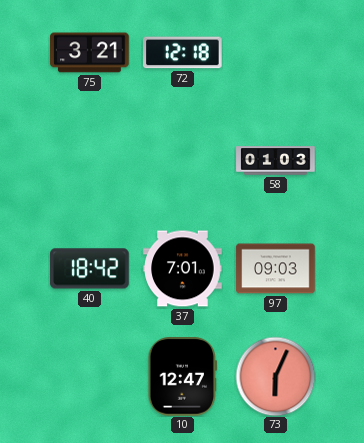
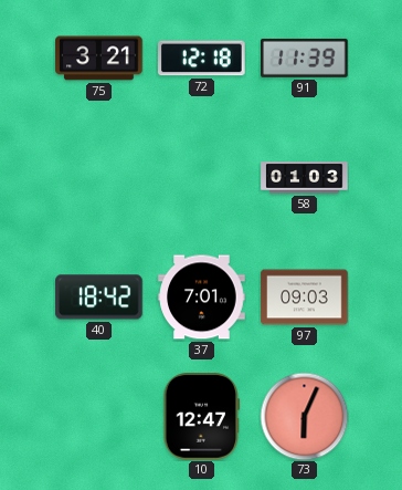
91: none -> 11:39 (305, 58)
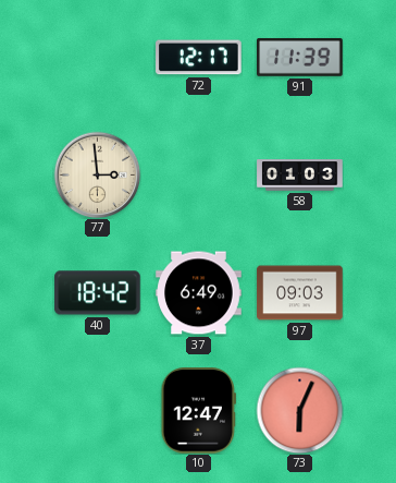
75: 3:21 -> none (99, 59)
72: 12:18 -> 12:17 (199, 58)
77: none -> 2:59 (97, 174)
37: 7:01 -> 6:49 (199, 293)
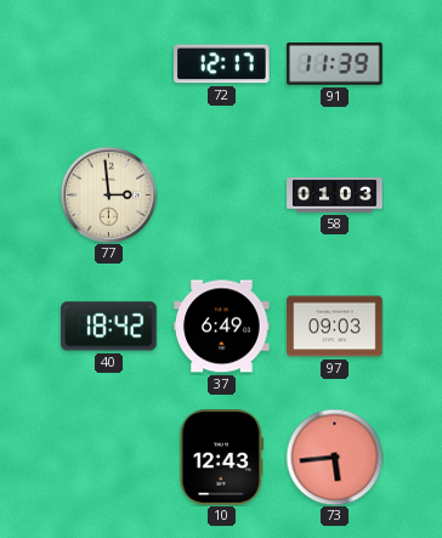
10: 12:47 -> 12:43 (221, 458)
73: 6:04 -> 5:44 (334, 457)
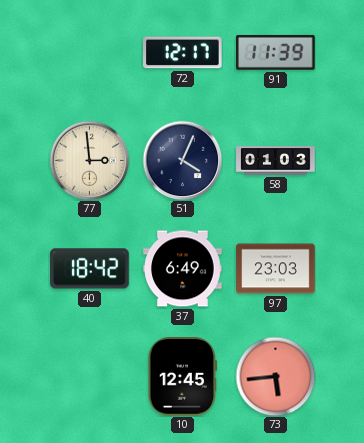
51: none -> 4:04 (182, 160)
97: 09:03 -> 23:03 (276, 269)
10: 12:43 -> 12:45 (182, 377)
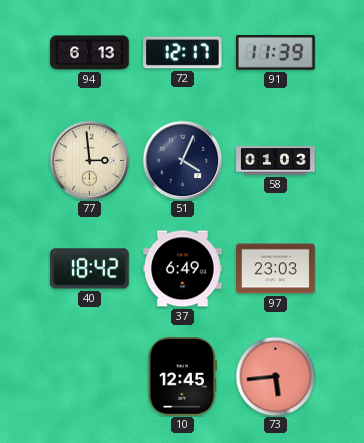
94: none -> 6:13 (90, 53)
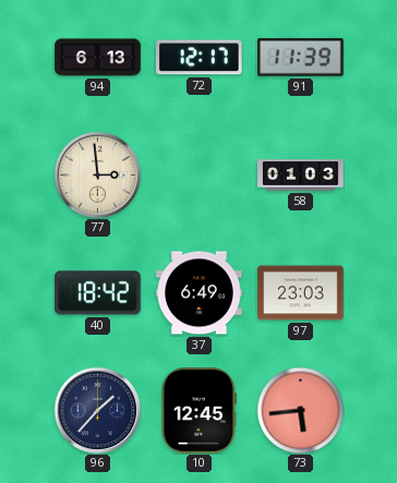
51: 4:04 -> none (182, 160)
96: none -> 1:37 (97, 410)
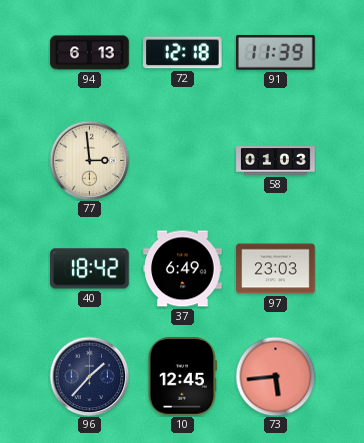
72: 12:17 -> 12:18 (183, 53)
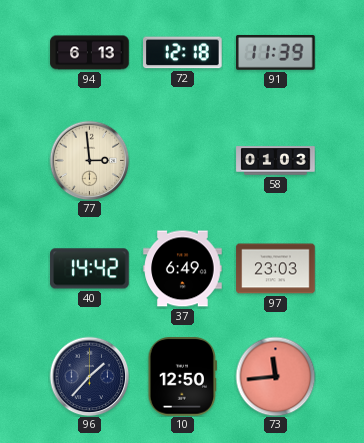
40: 18:42 -> 14:42 (90, 269)
10: 12:45 -> 12:50 (182, 377)
73: 5:44 -> 11:44 (275, 376)
